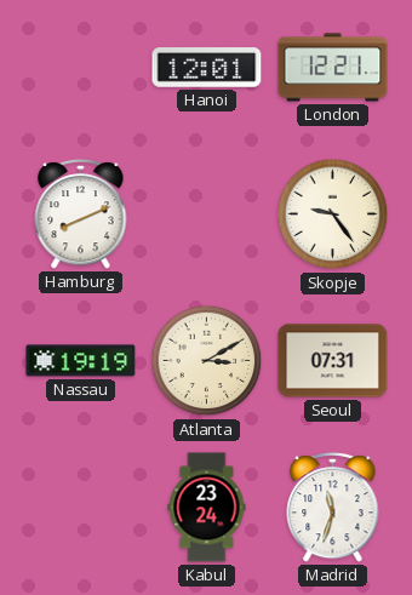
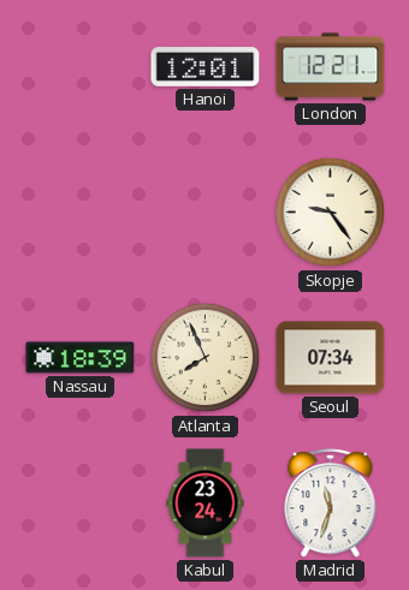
Hamburg: 8:11 -> none (81, 213)
Nassau: 19:19 -> 18:39 (81, 358)
Atlanta: 3:10 -> 7:56 (206, 358)
Seoul: 07:31 -> 07:34 (331, 358)
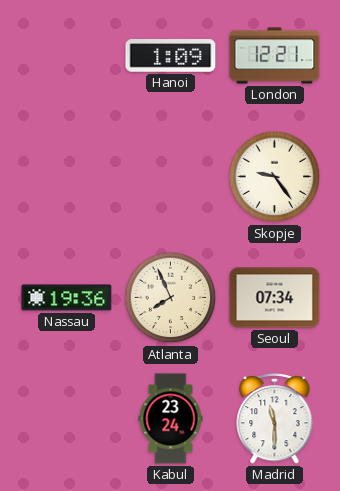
Hanoi: 12:01 -> 1:09 (171, 56)
Nassau: 18:39 -> 19:36 (67, 298)
Madrid: 11:33 -> 11:30 (275, 418)
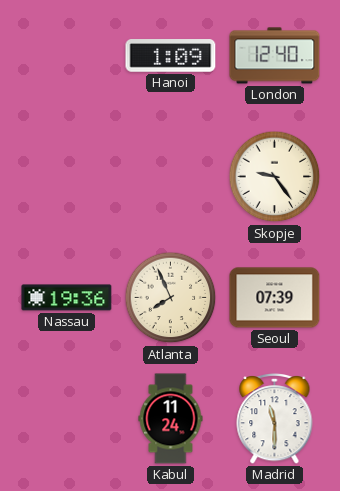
London: 12:21 -> 12:40 (275, 56)
Seoul: 07:34 -> 07:39 (275, 298)
Kabul: 23:24 -> 11:24 (171, 419)
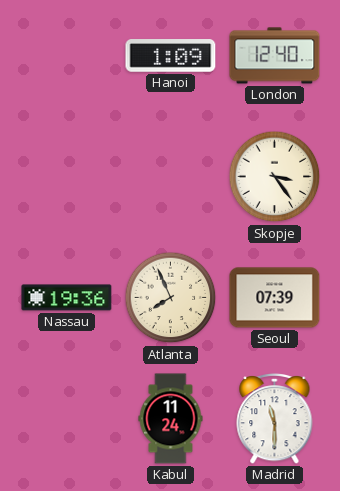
Skopje: 9:24 -> 3:24 (275, 177)
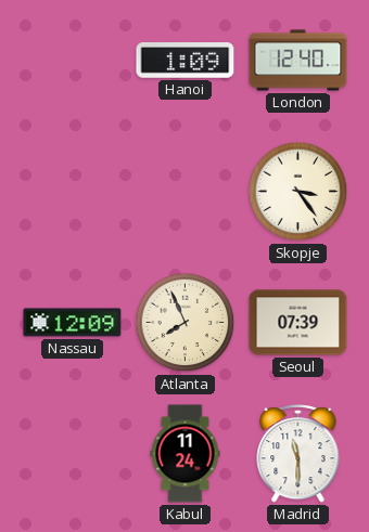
Nassau: 19:36 -> 12:09 (73, 323)
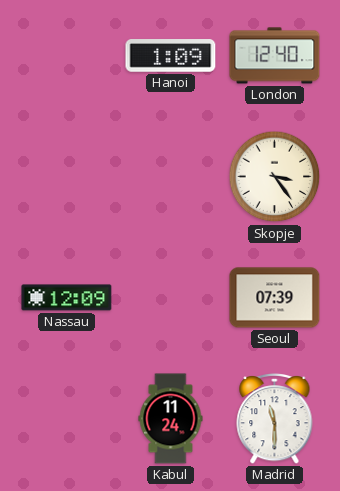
Atlanta: 7:56 -> none (186, 323)
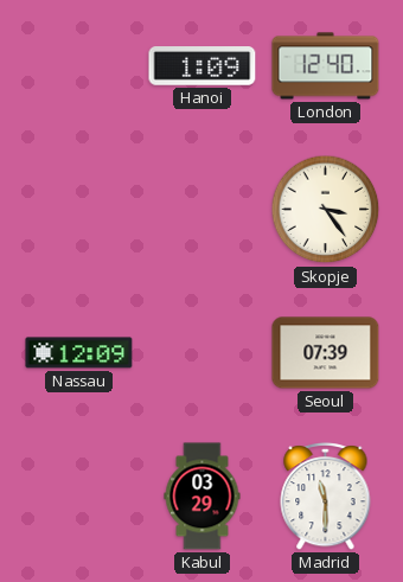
Kabul: 11:24 -> 03:29 (203, 497)
